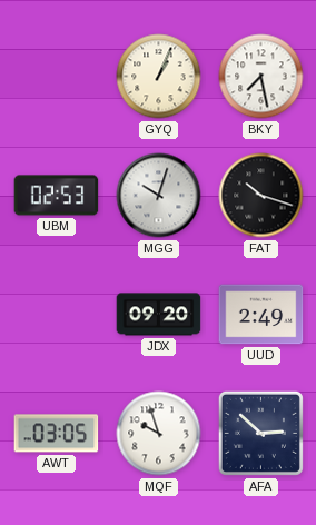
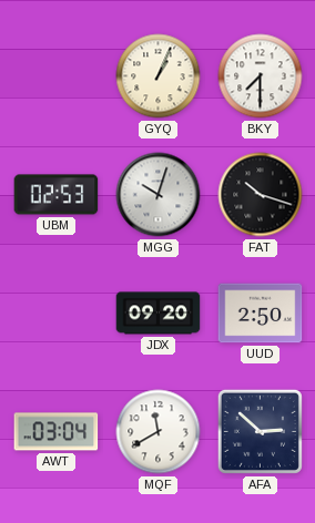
BKY: 7:28 -> 7:30 (261, 76)
UUD: 2:49 -> 2:50 (261, 314)
AWT: 03:05 -> 03:04 (57, 432)
MQF: 9:57 -> 11:40 (159, 432)
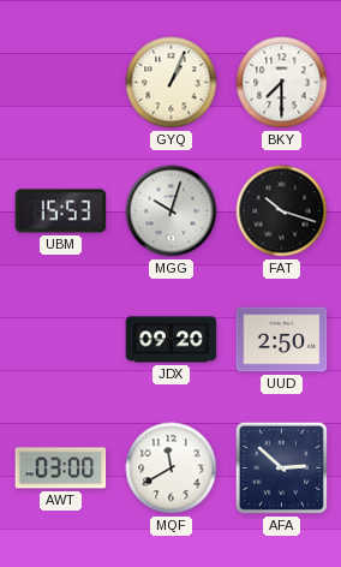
UBM: 02:53 -> 15:53 (61, 211)
AWT: 03:04 -> 03:00 (61, 468)
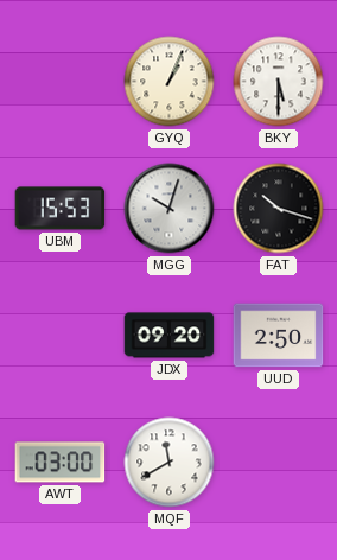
BKY: 7:30 -> 5:30 (279, 82)
AFA: 2:52 -> none (281, 467)
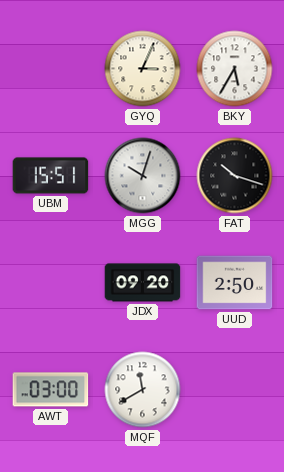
GYQ: 1:04 -> 3:04 (143, 69)
BKY: 5:30 -> 5:35 (235, 69)
UBM: 15:53 -> 15:51 (51, 176)
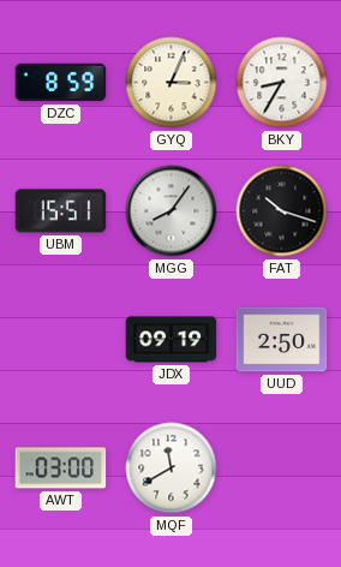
DZC: none -> 8:59 (61, 83)
BKY: 5:35 -> 8:35 (282, 83)
MGG: 10:03 -> 8:06 (172, 211)
JDX: 09:20 -> 09:19 (172, 340)
